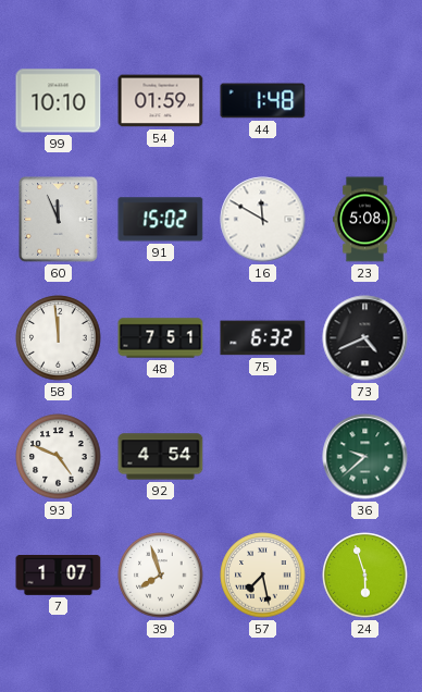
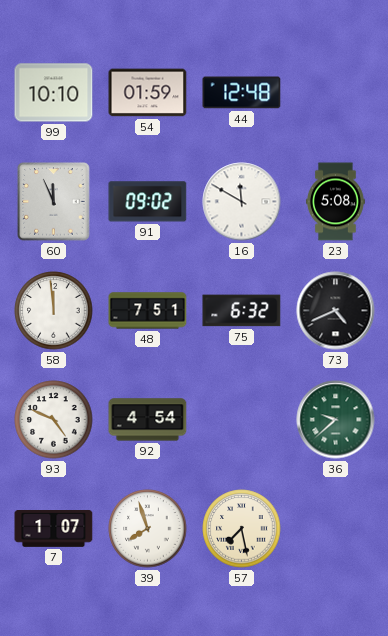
44: 1:48 -> 12:48 (242, 93)
91: 15:02 -> 09:02 (148, 202)
24: 5:57 -> none (365, 576)
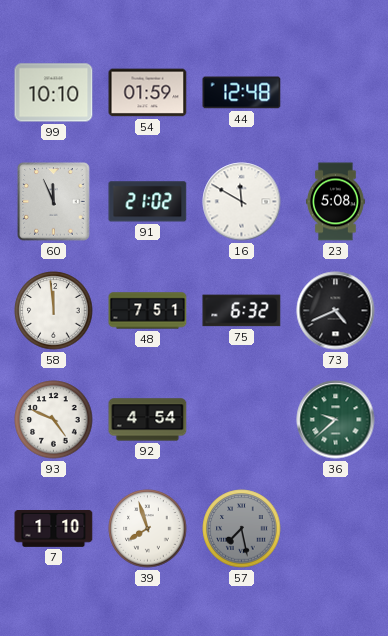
91: 09:02 -> 21:02 (148, 202)
7: 1:07 -> 1:10 (54, 529)
57 dial: cream -> grey (242, 529)
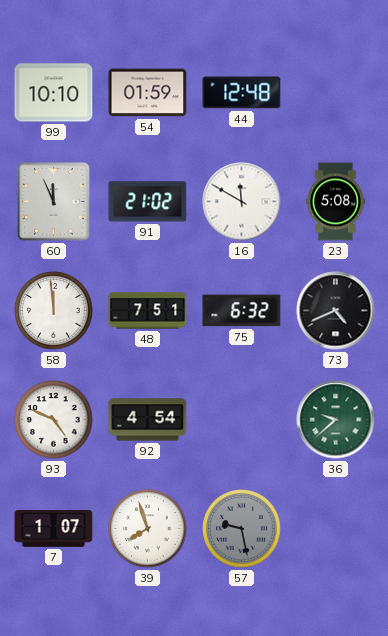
7: 1:10 -> 1:07 (54, 529)
57: 7:28 -> 9:28 (242, 529)
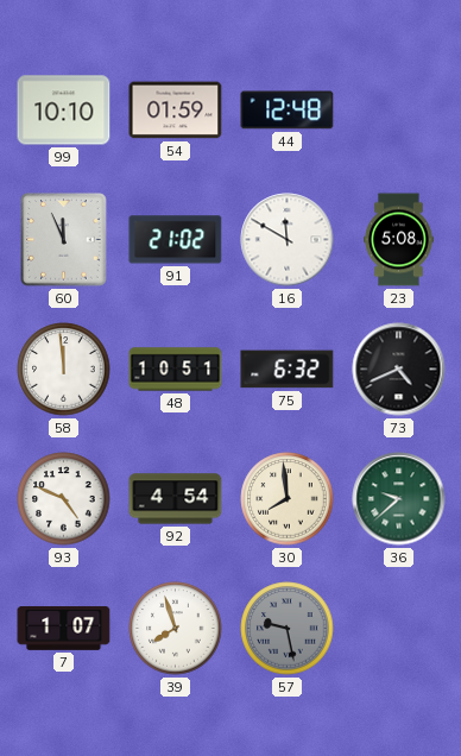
48: 7:51 -> 10:51 (176, 370)
30: none -> 7:59 (288, 499)
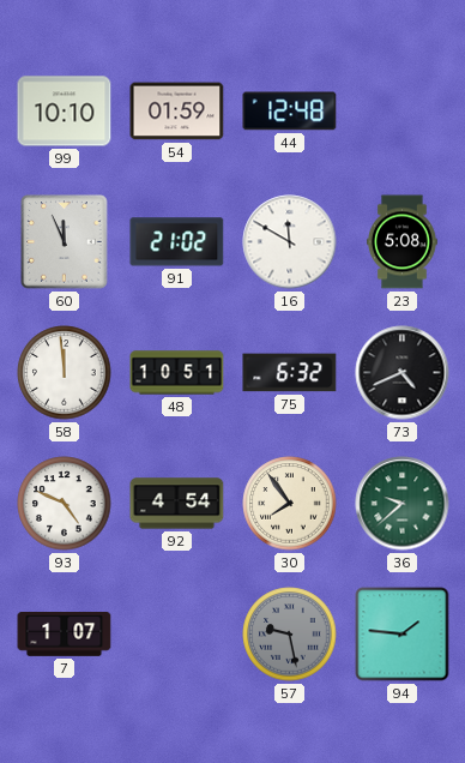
30: 7:59 -> 7:54 (290, 504)
39: 7:57 -> none (176, 629)
94: none -> 1:46 (403, 635)
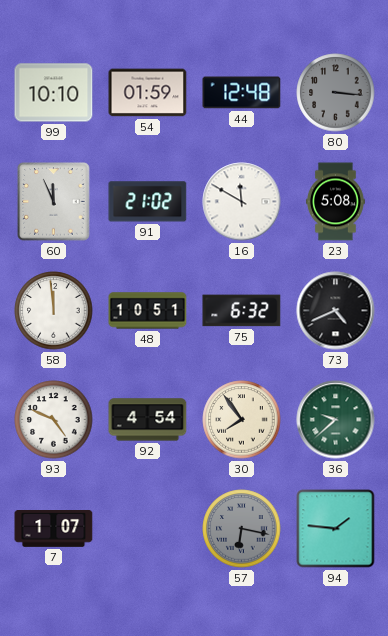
80: none -> 3:16 (336, 93)
57: 9:28 -> 6:17 (242, 529)
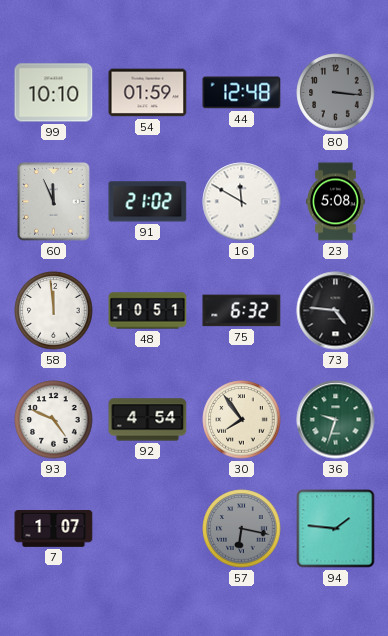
73: 4:41 -> 4:46 (336, 311)
36: 9:38 -> 9:33 (336, 420)
